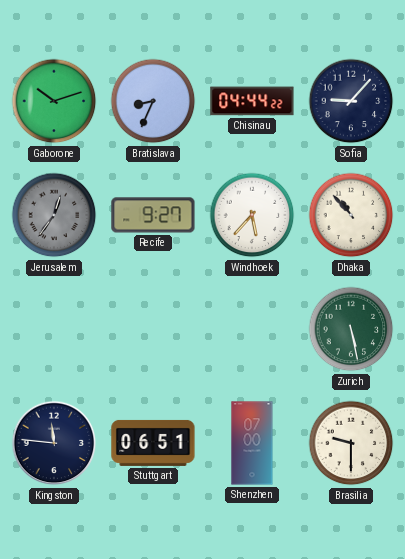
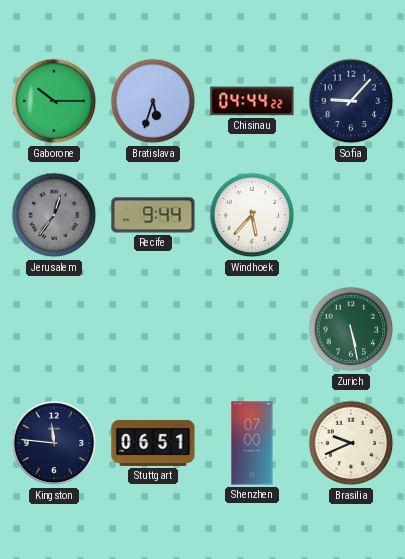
Gaborone: 10:12 -> 10:15 (54, 101)
Bratislava: 8:34 -> 5:33 (153, 101)
Recife: 9:27 -> 9:44 (153, 215)
Dhaka: 10:53 -> none (351, 215)
Brasilia: 9:30 -> 9:41 (351, 443)
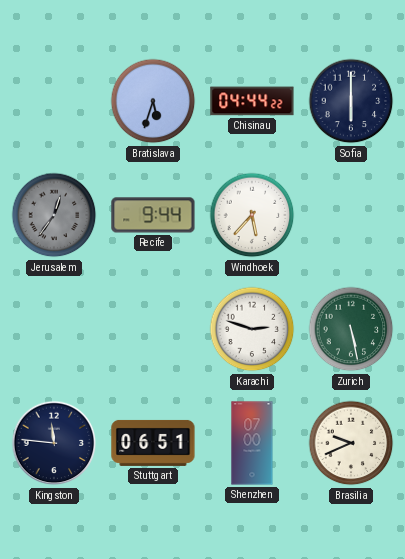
Gaborone: 10:15 -> none (54, 101)
Sofia: 9:07 -> 6:00 (351, 101)
Karachi: none -> 2:48 (252, 329)
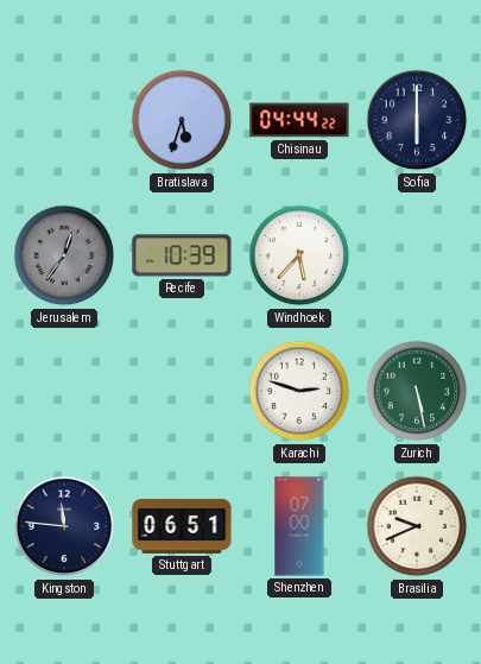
Recife: 9:44 -> 10:39 (182, 255)
